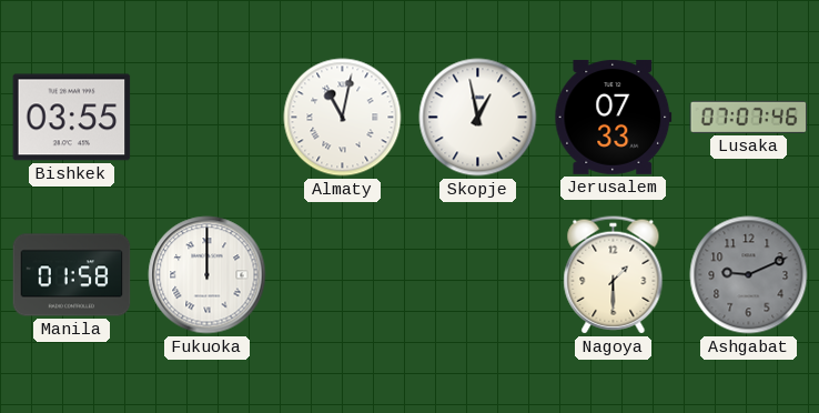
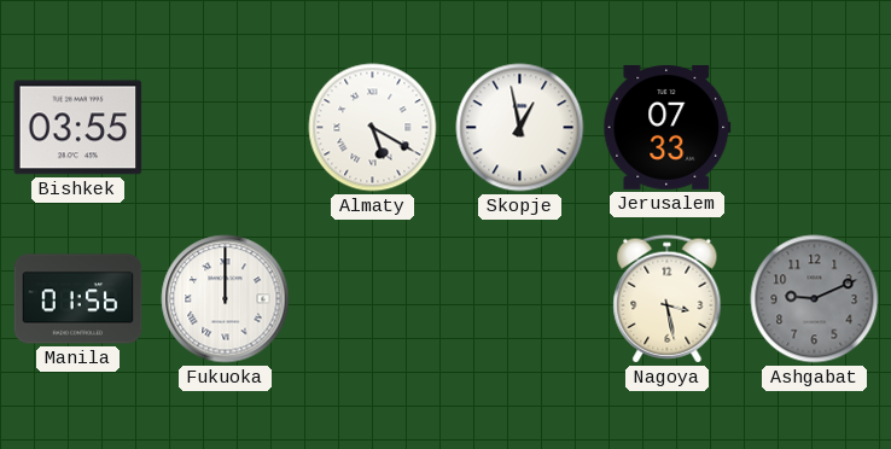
Almaty: 11:02 -> 5:20 (373, 128)
Lusaka: 07:07 -> none (749, 117)
Manila: 01:58 -> 01:56 (78, 299)
Nagoya: 1:30 -> 3:28 (668, 299)
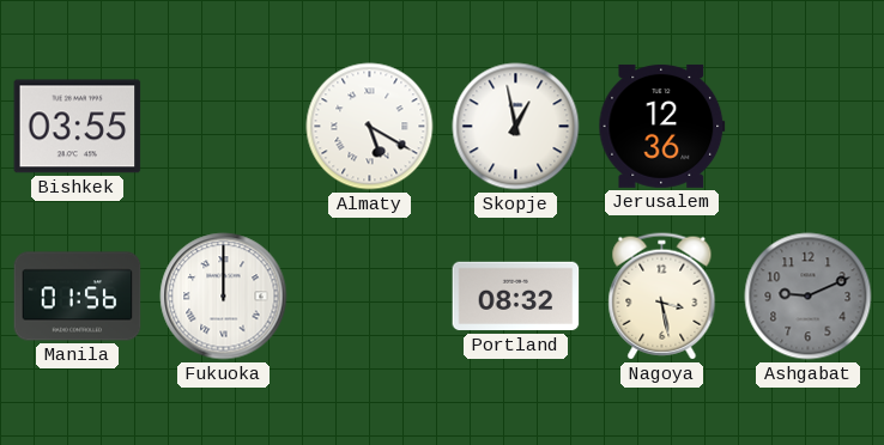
Jerusalem: 07:33 -> 12:36 (662, 126)
Portland: none -> 08:32 (516, 297)
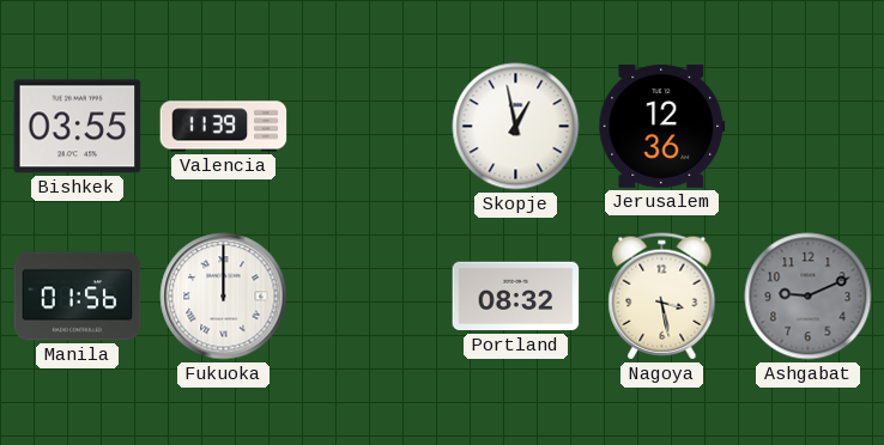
Valencia: none -> 11:39 (224, 127)
Almaty: 5:20 -> none (370, 127)
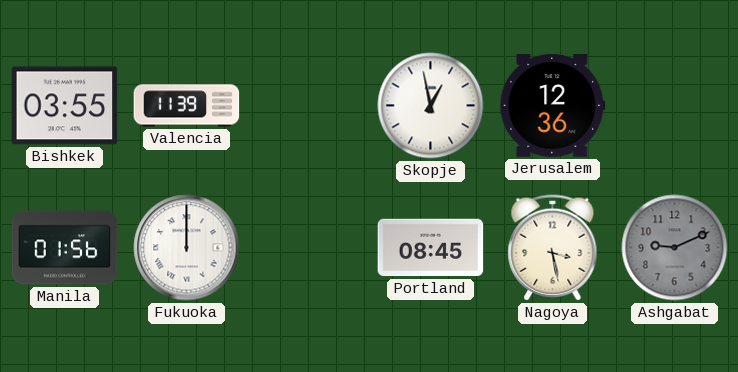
Portland: 08:32 -> 08:45 (431, 248)
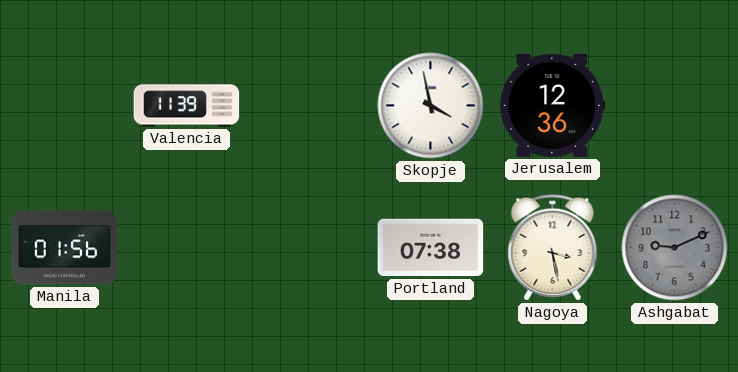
Bishkek: 03:55 -> none (65, 106)
Skopje: 12:58 -> 3:58 (431, 106)
Fukuoka: 12:00 -> none (187, 248)
Portland: 08:45 -> 07:38 (431, 248)
